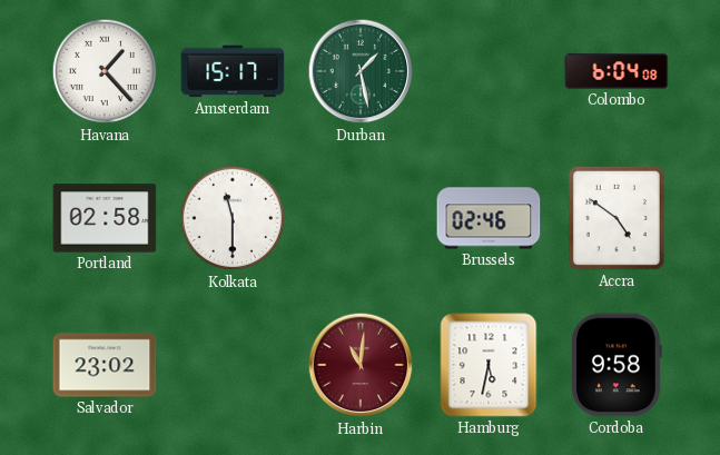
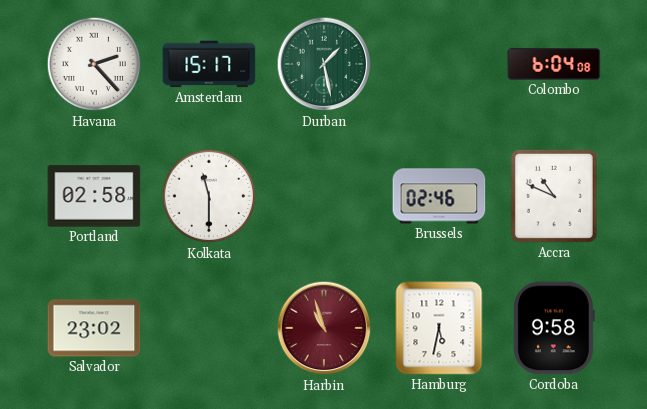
Havana: 1:23 -> 2:23 (94, 64)
Accra: 4:51 -> 10:49 (554, 196)
Harbin: 11:01 -> 10:57 (324, 328)
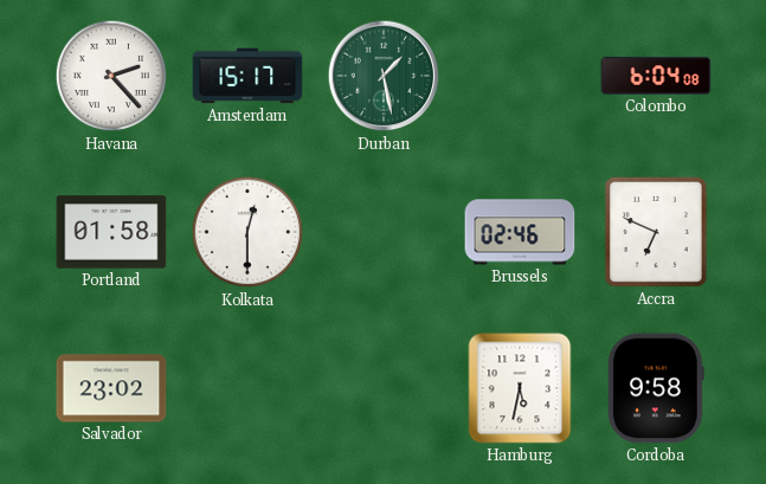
Portland: 02:58 -> 01:58 (111, 232)
Kolkata: 11:30 -> 12:30 (247, 232)
Accra: 10:49 -> 6:49 (656, 232)
Harbin: 10:57 -> none (324, 328)
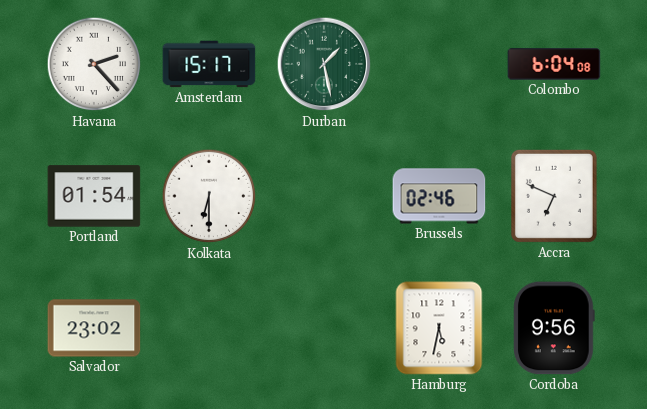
Portland: 01:58 -> 01:54 (94, 196)
Kolkata: 12:30 -> 6:30 (209, 196)
Cordoba: 9:58 -> 9:56 (555, 328)
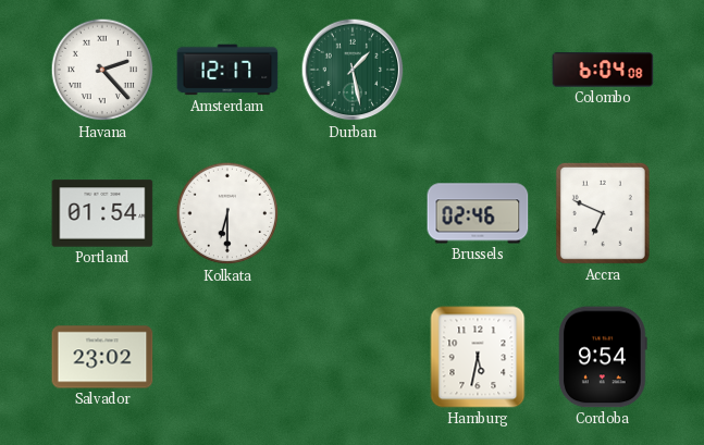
Amsterdam: 15:17 -> 12:17 (227, 70)
Cordoba: 9:56 -> 9:54 (604, 357)
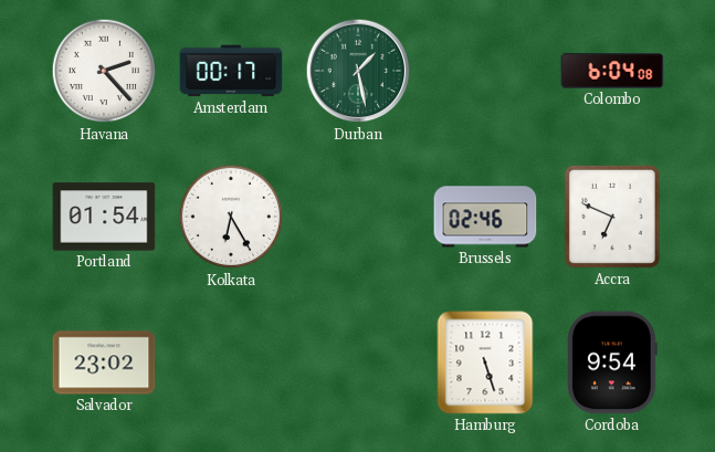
Amsterdam: 12:17 -> 00:17 (231, 71)
Kolkata: 6:30 -> 6:25 (231, 217)
Hamburg: 5:32 -> 5:27 (485, 362)
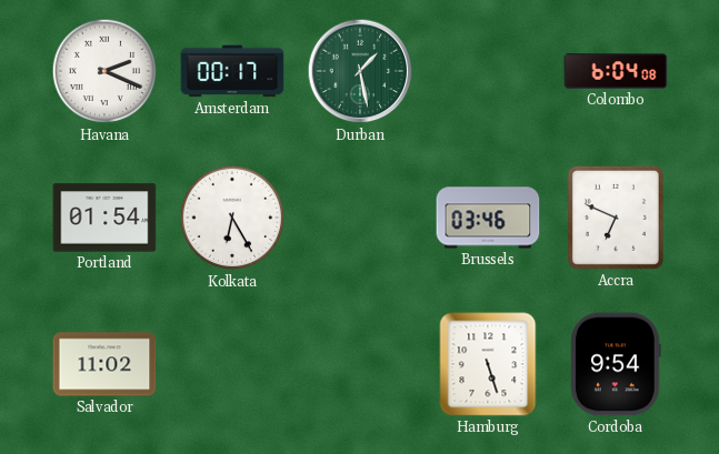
Havana: 2:23 -> 2:19 (104, 71)
Brussels: 02:46 -> 03:46 (488, 218)
Salvador: 23:02 -> 11:02 (104, 364)
